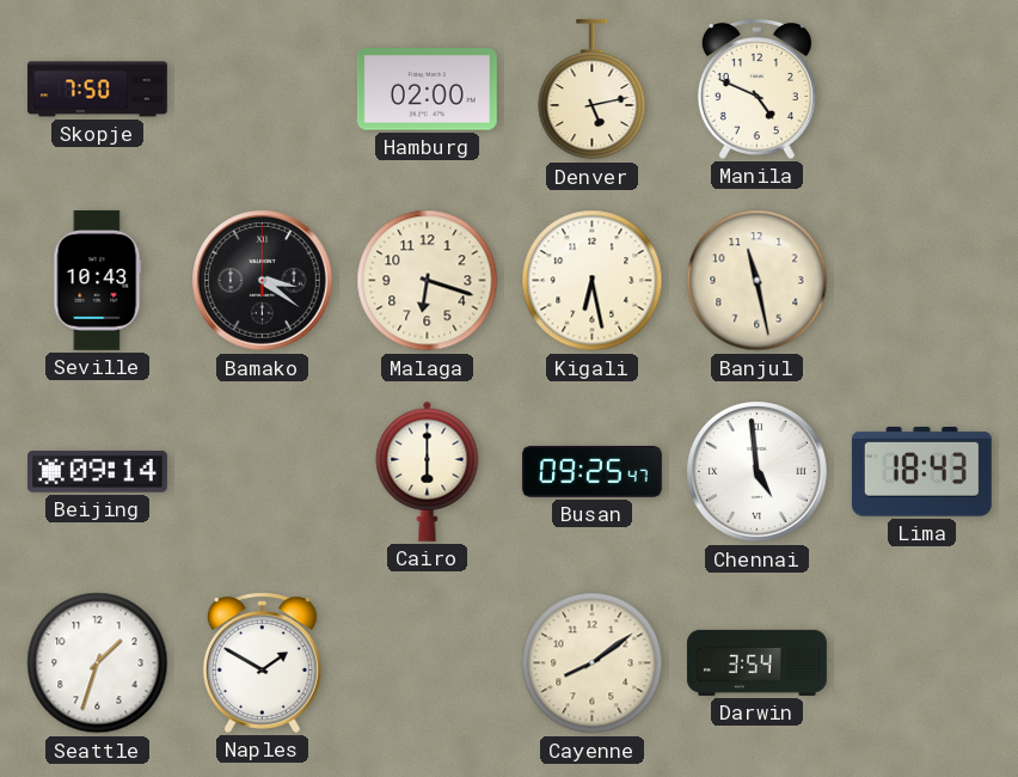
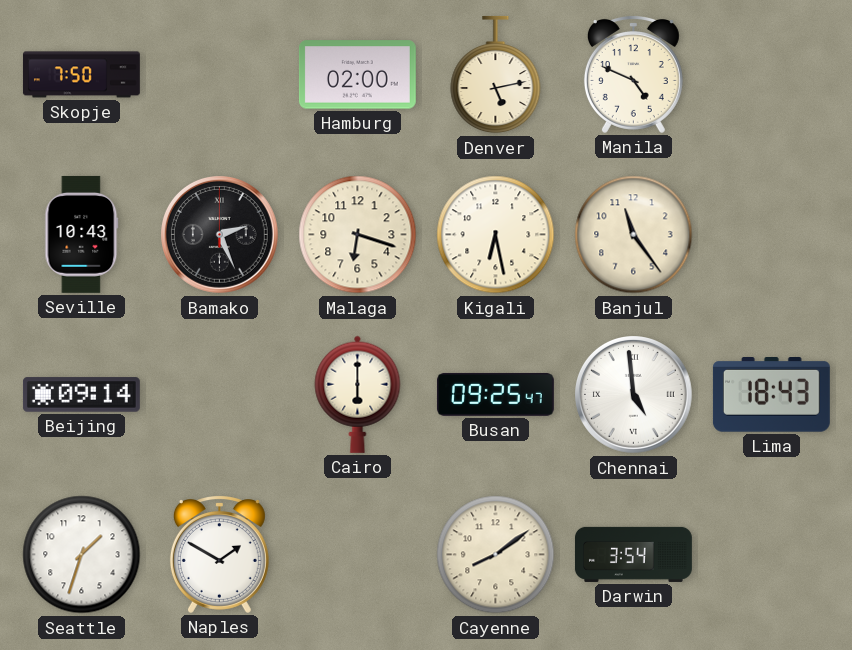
Bamako: 3:21 -> 2:26 (220, 235)
Banjul: 11:28 -> 11:24 (634, 235)
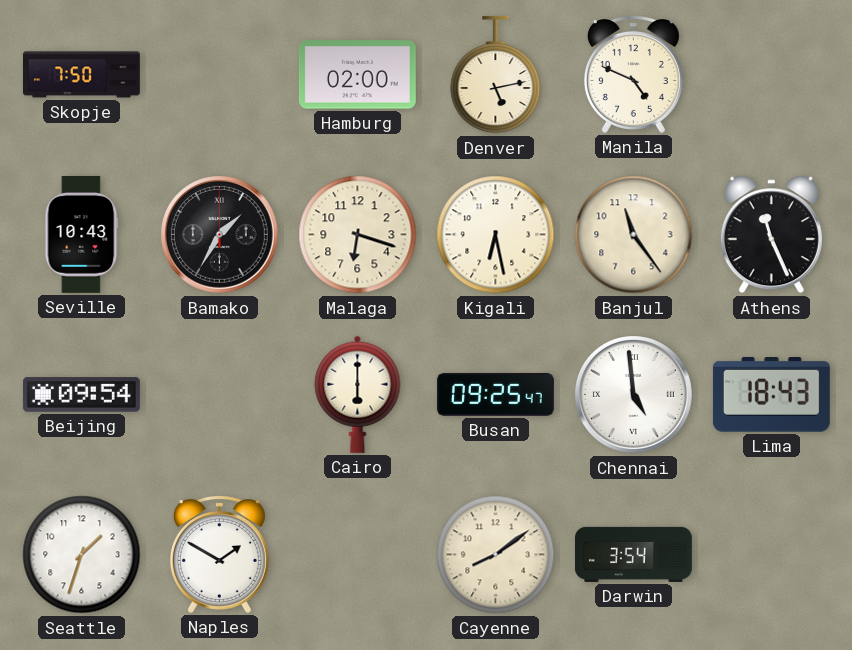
Bamako: 2:26 -> 1:35 (220, 235)
Athens: none -> 11:26 (771, 235)
Beijing: 09:14 -> 09:54 (81, 395)
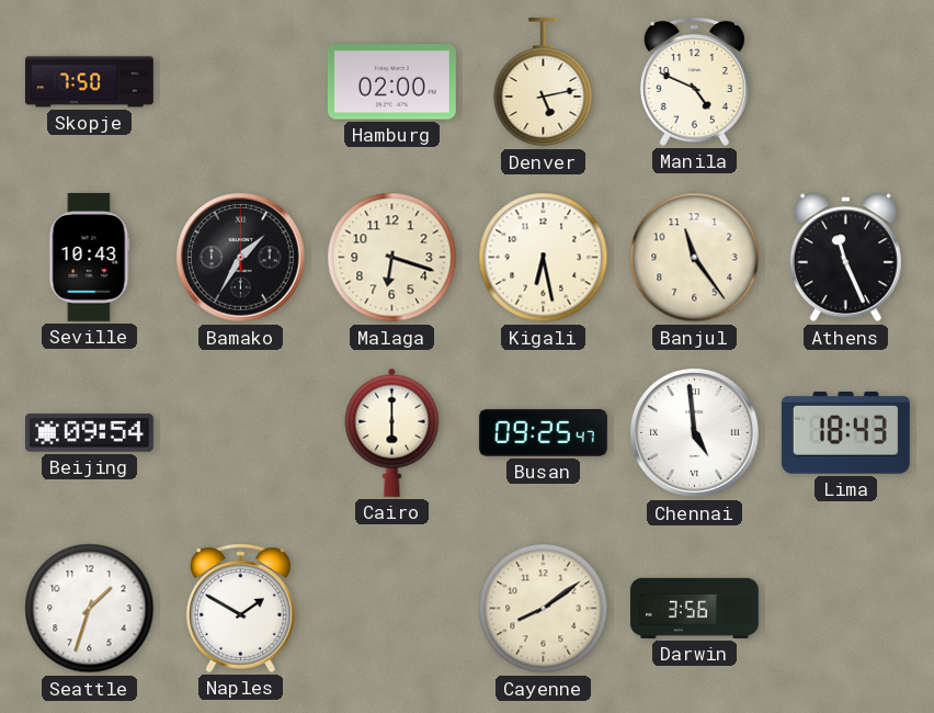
Darwin: 3:54 -> 3:56 (694, 608)
